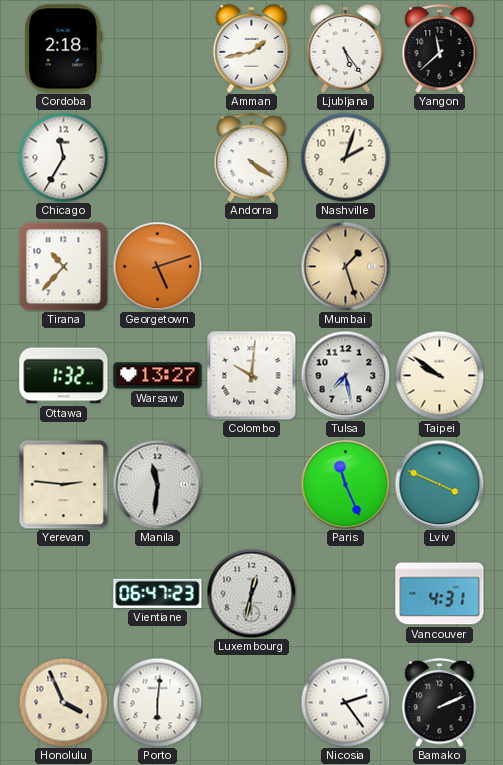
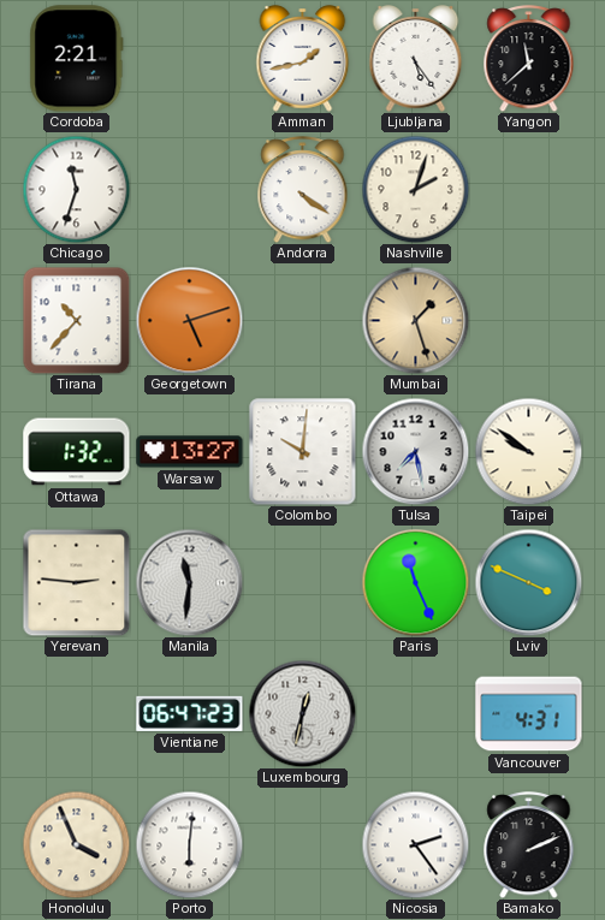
Cordoba: 2:18 -> 2:21 (77, 59)
Chicago: 11:35 -> 11:33 (76, 189)
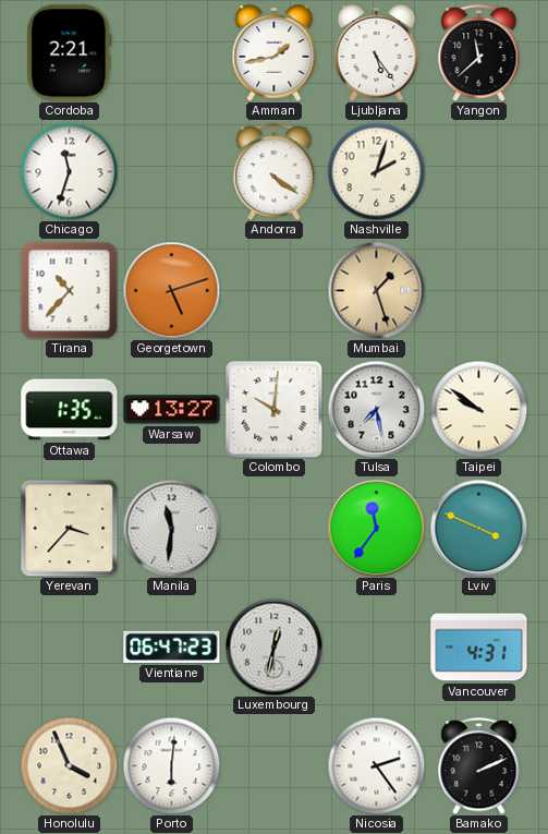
Ottawa: 1:32 -> 1:35 (70, 410)
Yerevan: 2:46 -> 3:37 (69, 528)
Paris: 11:26 -> 11:36 (376, 528)
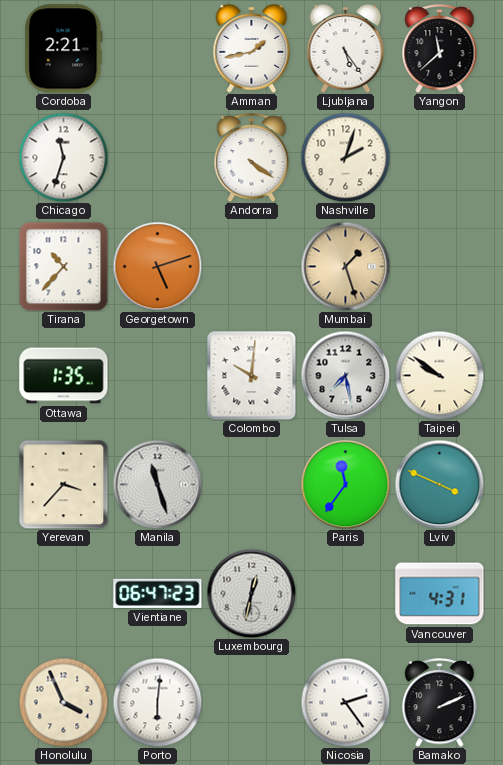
Warsaw: 13:27 -> none (172, 410)
Manila: 11:31 -> 11:27 (157, 484)
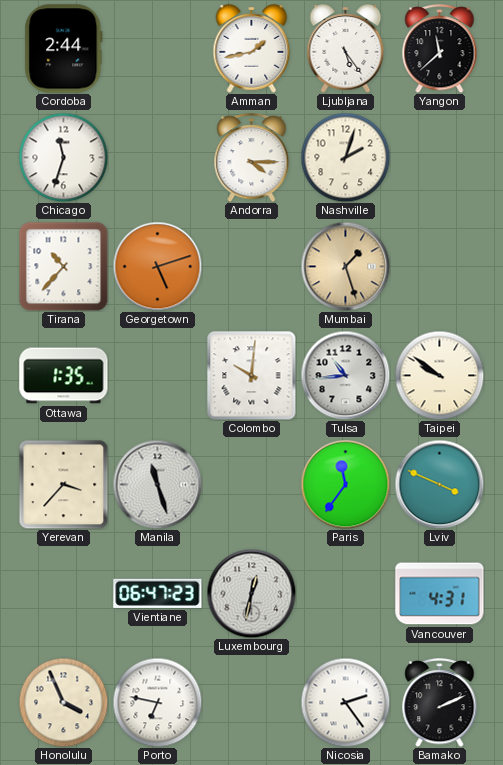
Cordoba: 2:21 -> 2:44 (64, 49)
Andorra: 4:21 -> 4:15 (252, 158)
Tulsa: 7:28 -> 10:44 (345, 375)
Porto: 6:01 -> 6:47 (157, 702)
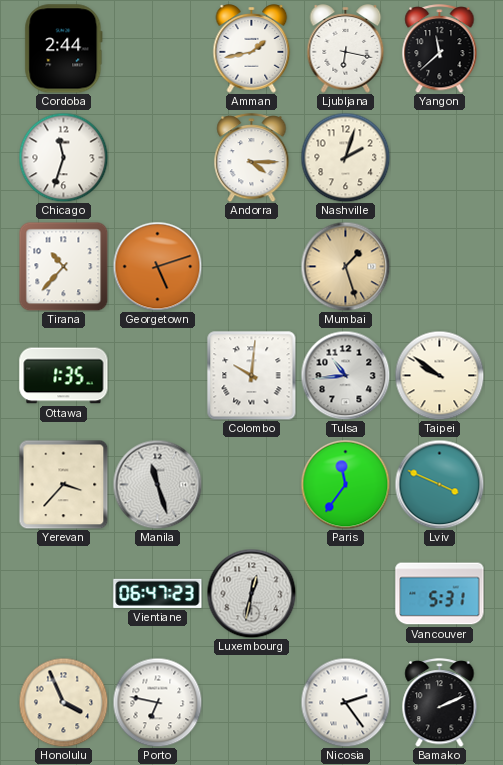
Ljubljana: 5:24 -> 6:17 (346, 49)
Vancouver: 4:31 -> 5:31 (440, 594)
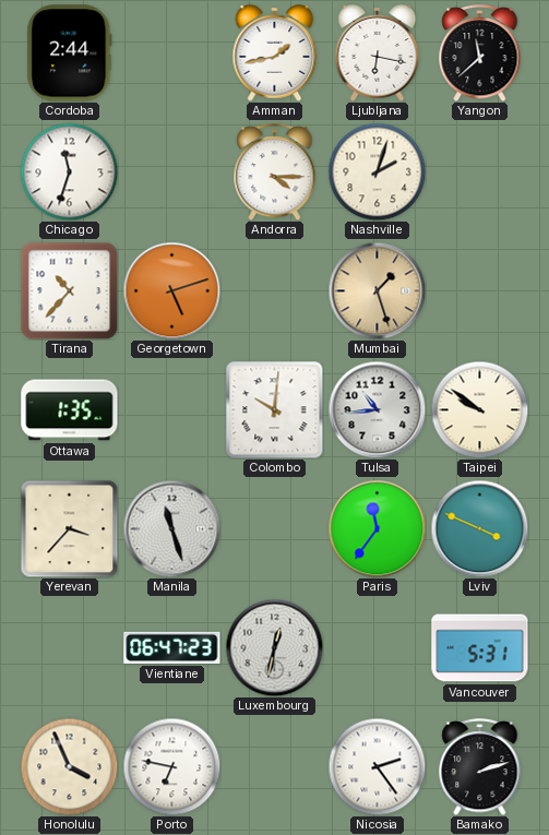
Bamako: 2:11 -> 2:12 (480, 767)
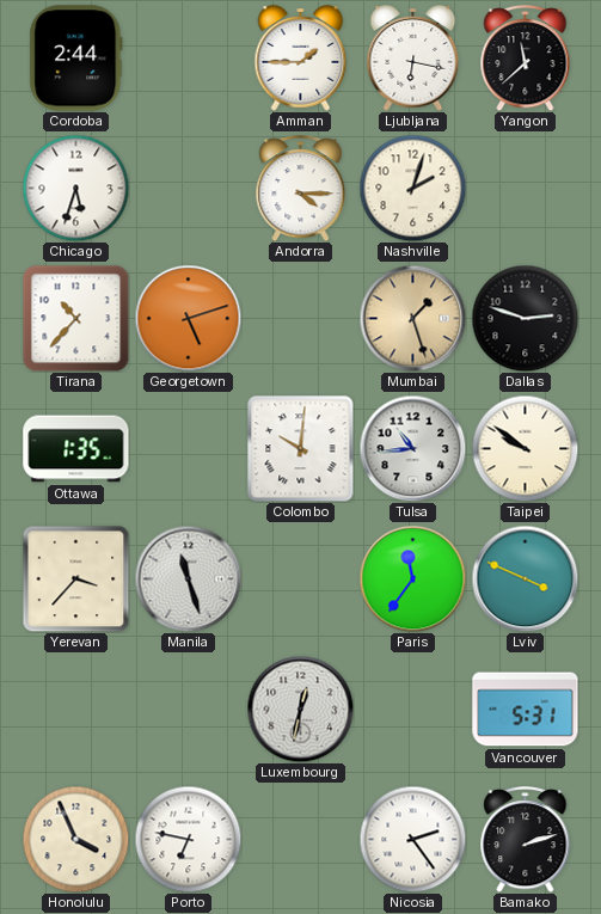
Amman: 1:43 -> 1:45 (301, 59)
Chicago: 11:33 -> 5:33 (75, 188)
Dallas: none -> 2:48 (525, 318)
Vientiane: 06:47 -> none (172, 647)
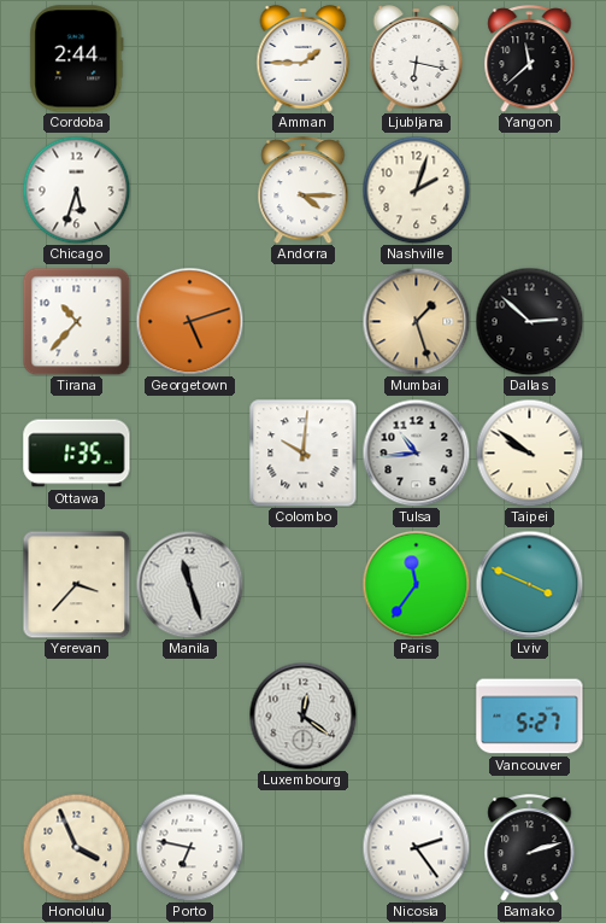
Dallas: 2:48 -> 2:52 (529, 321)
Luxembourg: 12:32 -> 12:21 (302, 715)
Vancouver: 5:31 -> 5:27 (530, 717)
